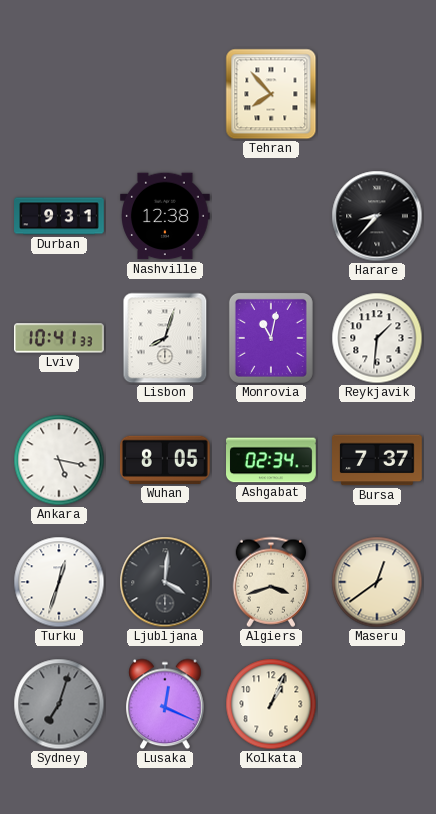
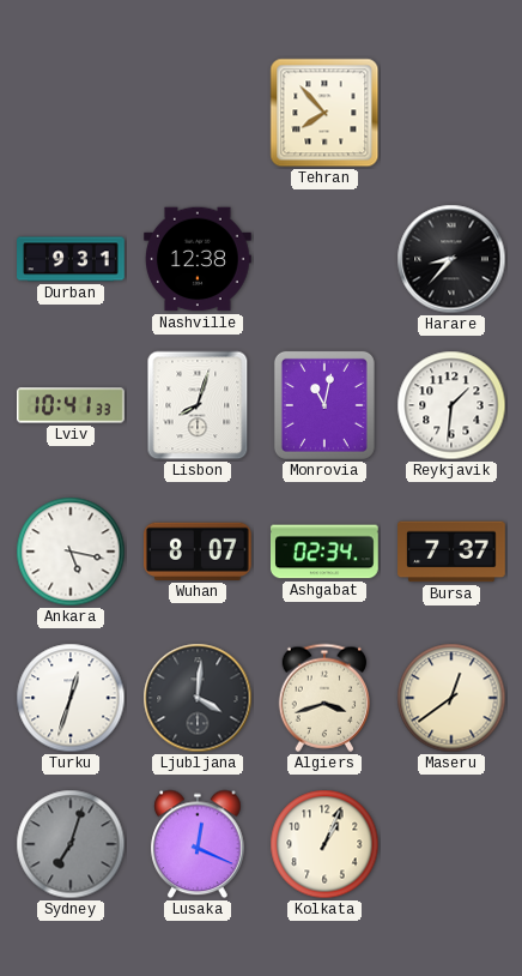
Wuhan: 8:05 -> 8:07 (198, 552)
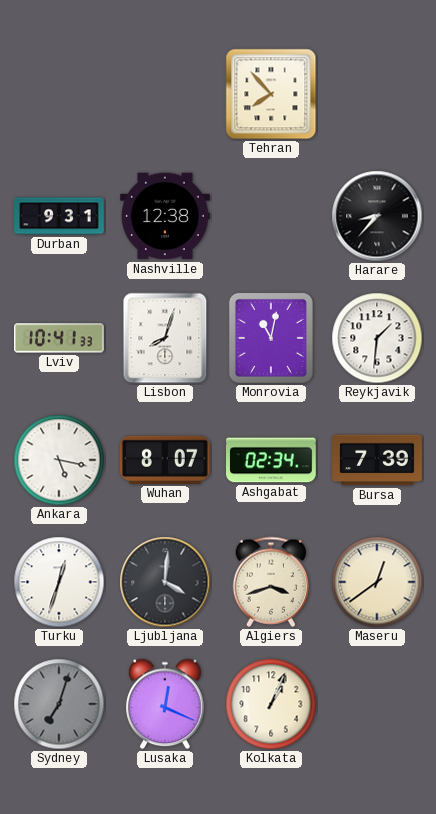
Bursa: 7:37 -> 7:39 (377, 460)
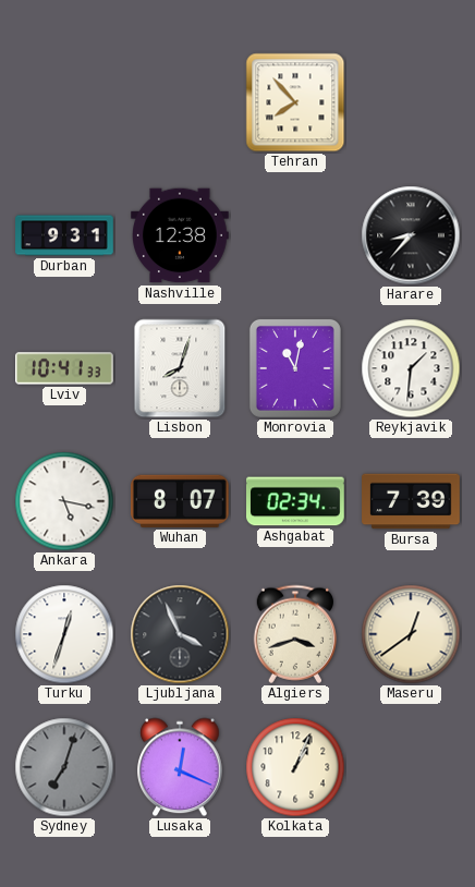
Ljubljana: 4:01 -> 3:56 (180, 634)
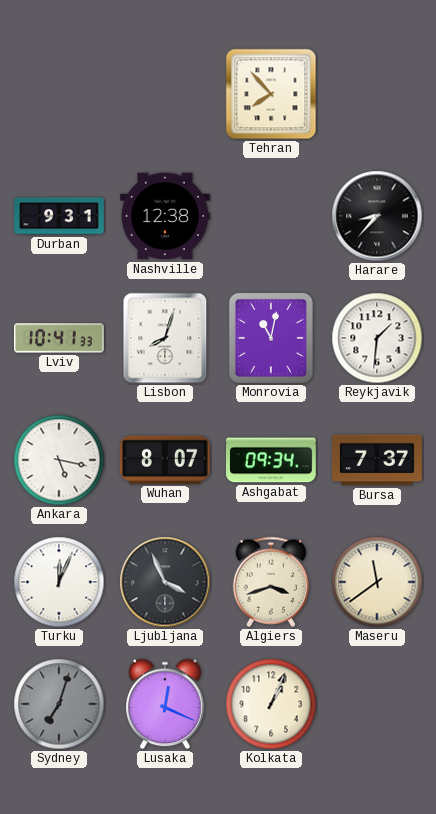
Ashgabat: 02:34 -> 09:34 (272, 460)
Bursa: 7:39 -> 7:37 (377, 460)
Turku: 12:33 -> 12:04 (59, 582)
Maseru: 12:39 -> 11:39 (377, 582)
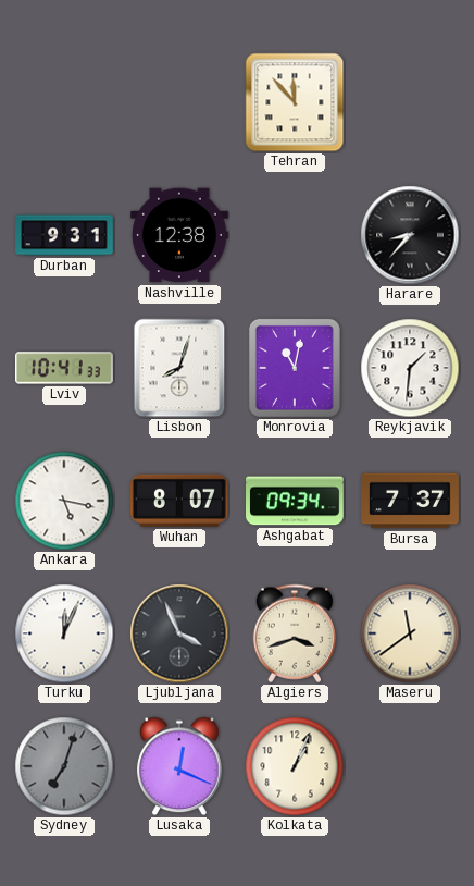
Tehran: 7:53 -> 11:53 (295, 102)
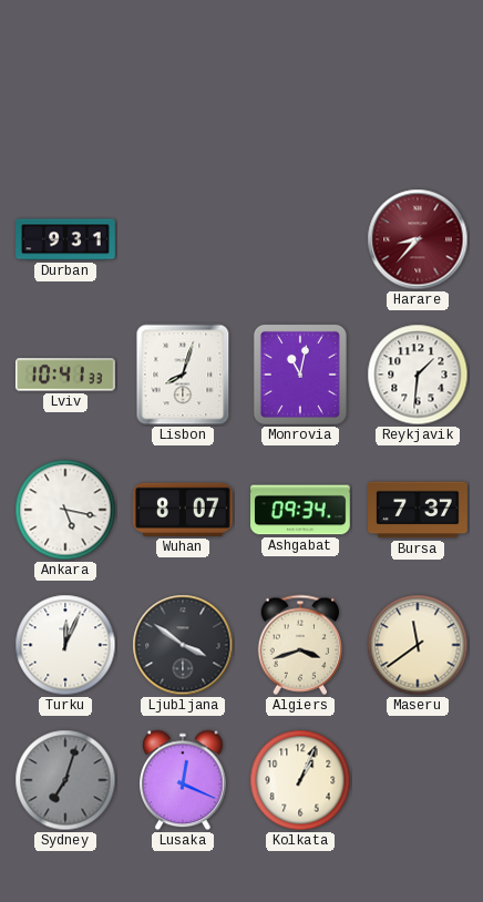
Tehran: 11:53 -> none (295, 102)
Nashville: 12:38 -> none (180, 235)
Harare dial: black -> burgundy (418, 239)
Ljubljana: 3:56 -> 3:51 (183, 645)
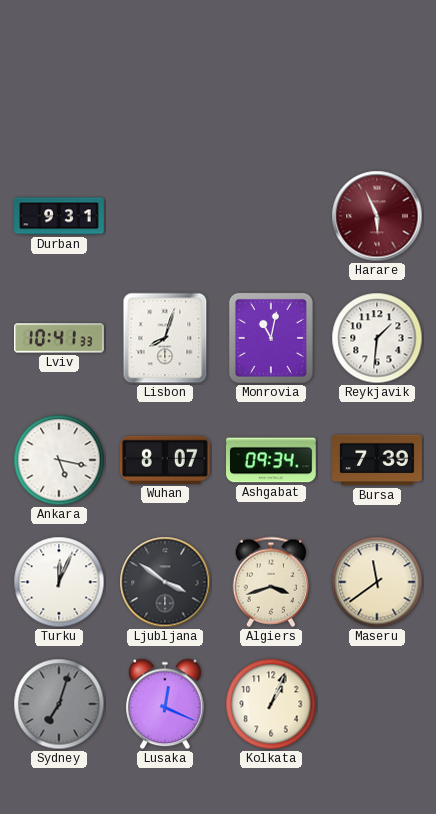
Harare: 8:37 -> 5:56 (377, 216)
Bursa: 7:37 -> 7:39 (377, 460)
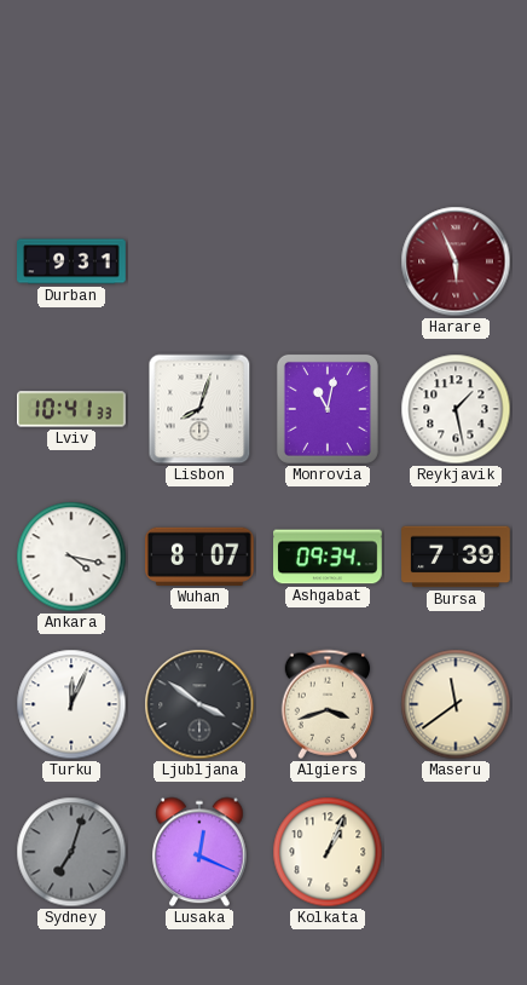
Reykjavik: 1:31 -> 1:28 (456, 409)
Ankara: 5:17 -> 4:17 (71, 557)
